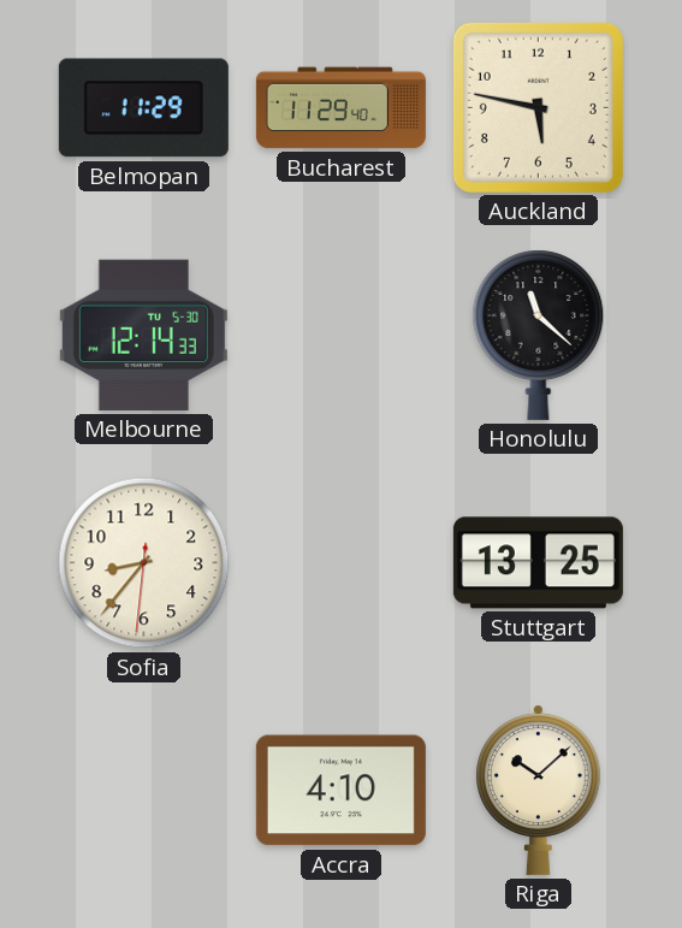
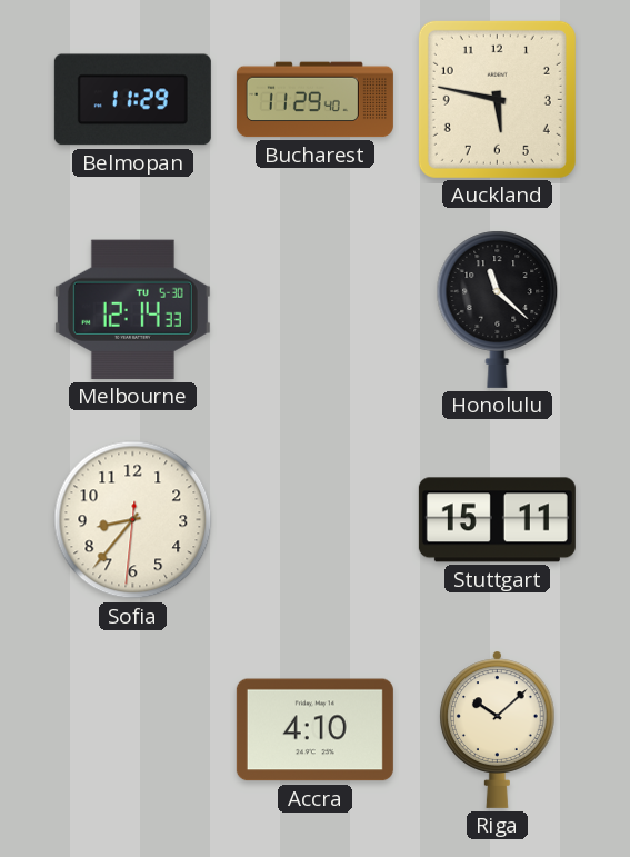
Stuttgart: 13:25 -> 15:11 (497, 520)
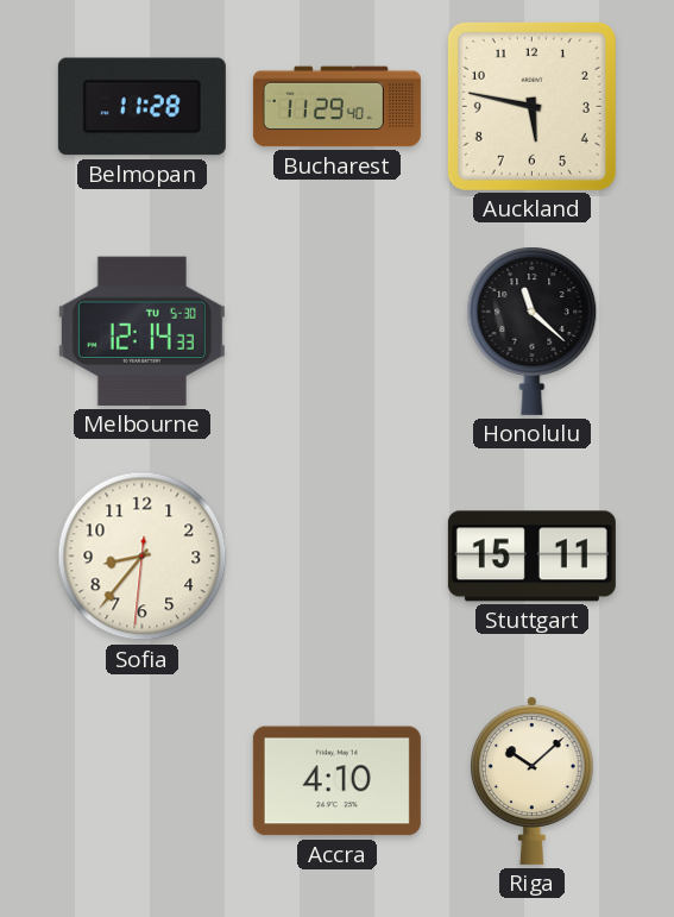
Belmopan: 11:29 -> 11:28 (141, 107)
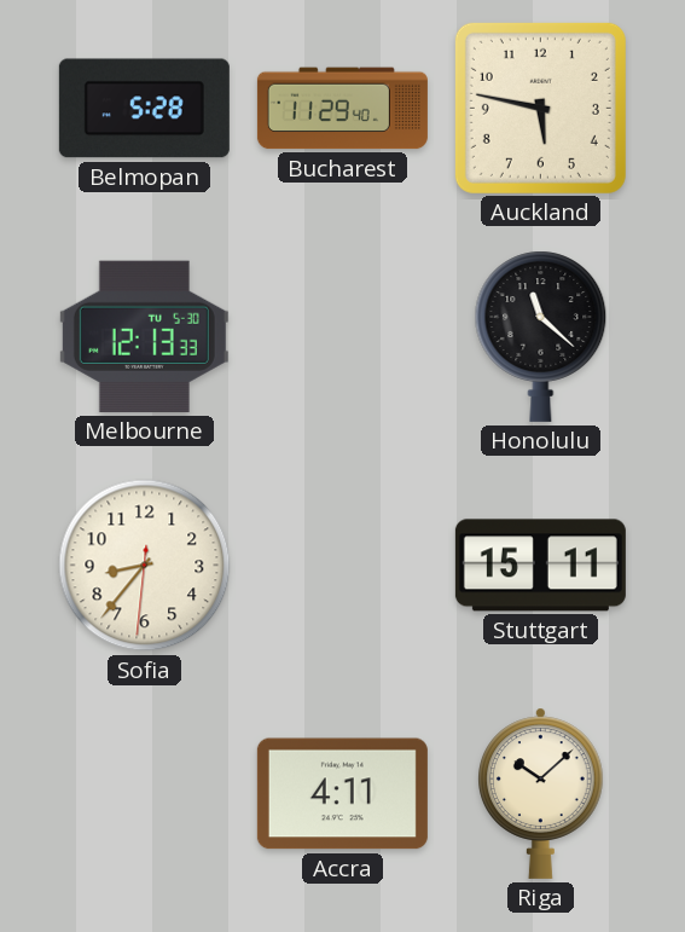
Belmopan: 11:28 -> 5:28 (144, 109)
Melbourne: 12:14 -> 12:13 (144, 336)
Accra: 4:10 -> 4:11 (342, 794)
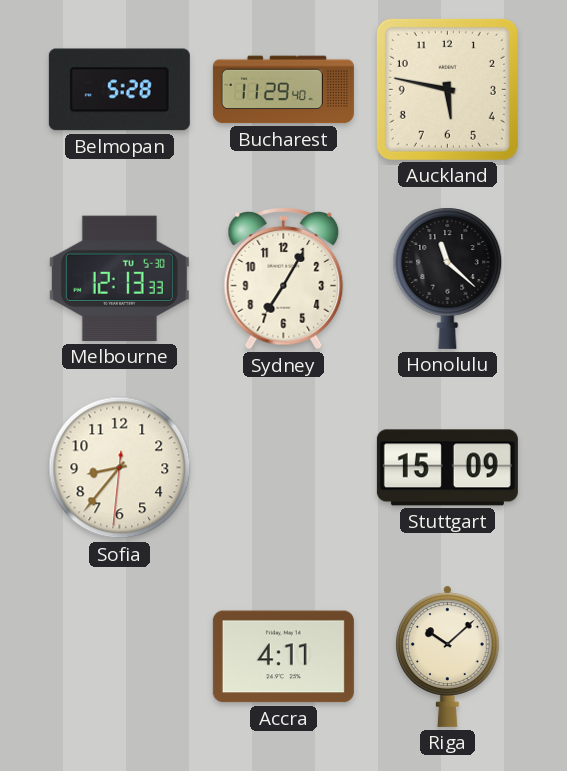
Sydney: none -> 7:05 (284, 279)
Stuttgart: 15:11 -> 15:09 (447, 468)
